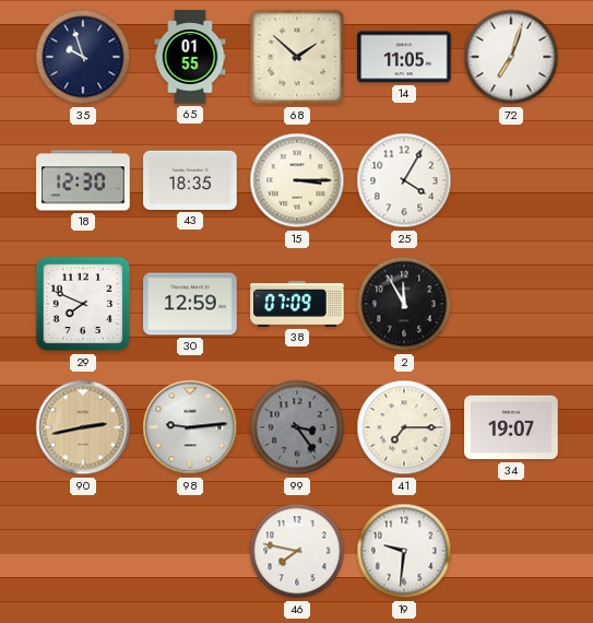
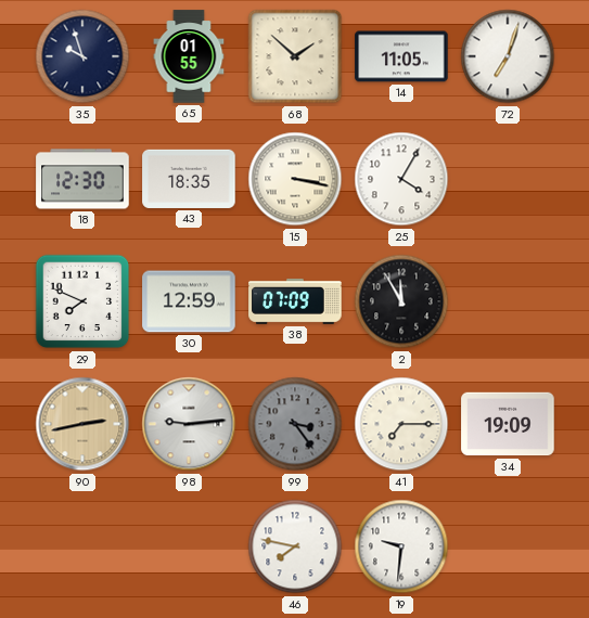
15: 3:15 -> 3:17 (295, 179)
34: 19:07 -> 19:09 (508, 424)
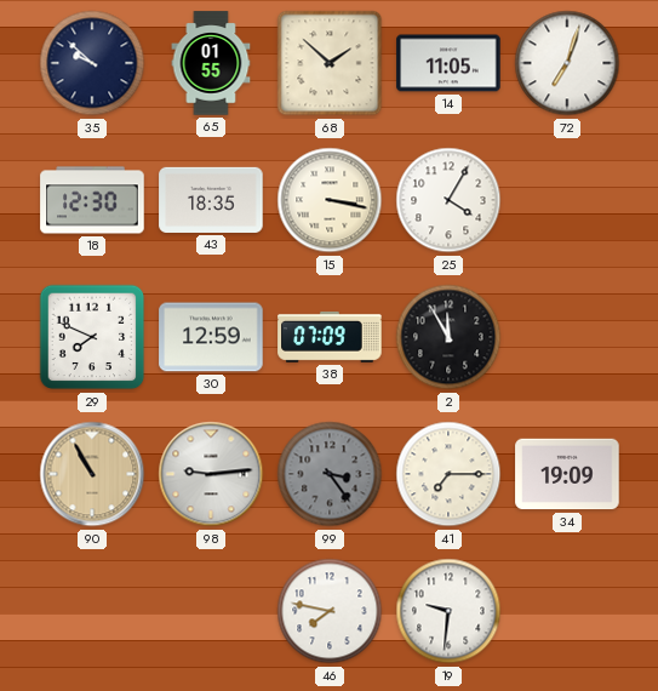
35: 9:57 -> 9:52 (92, 63)
90: 2:43 -> 10:55 (92, 474)
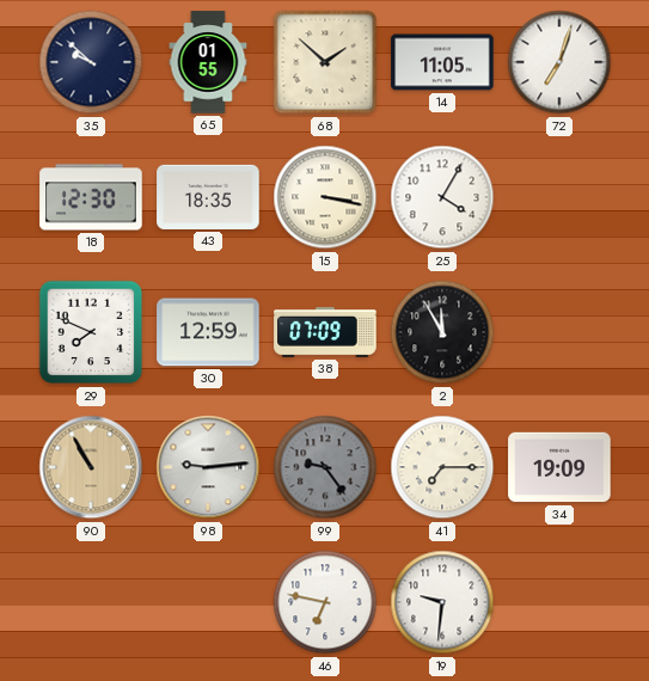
99: 3:24 -> 9:24 (325, 467)
46: 7:47 -> 6:47 (325, 602)
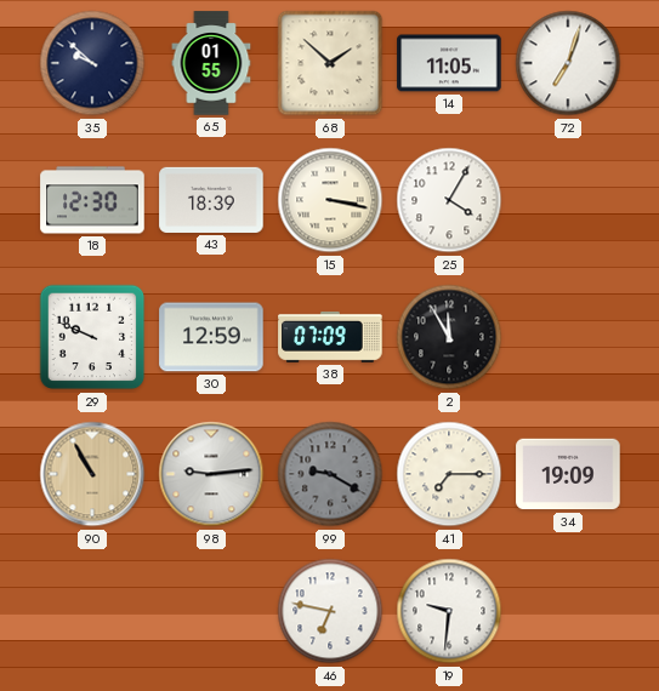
43: 18:35 -> 18:39 (211, 200)
29: 7:49 -> 9:49 (92, 337)
99: 9:24 -> 9:20 (330, 474)
